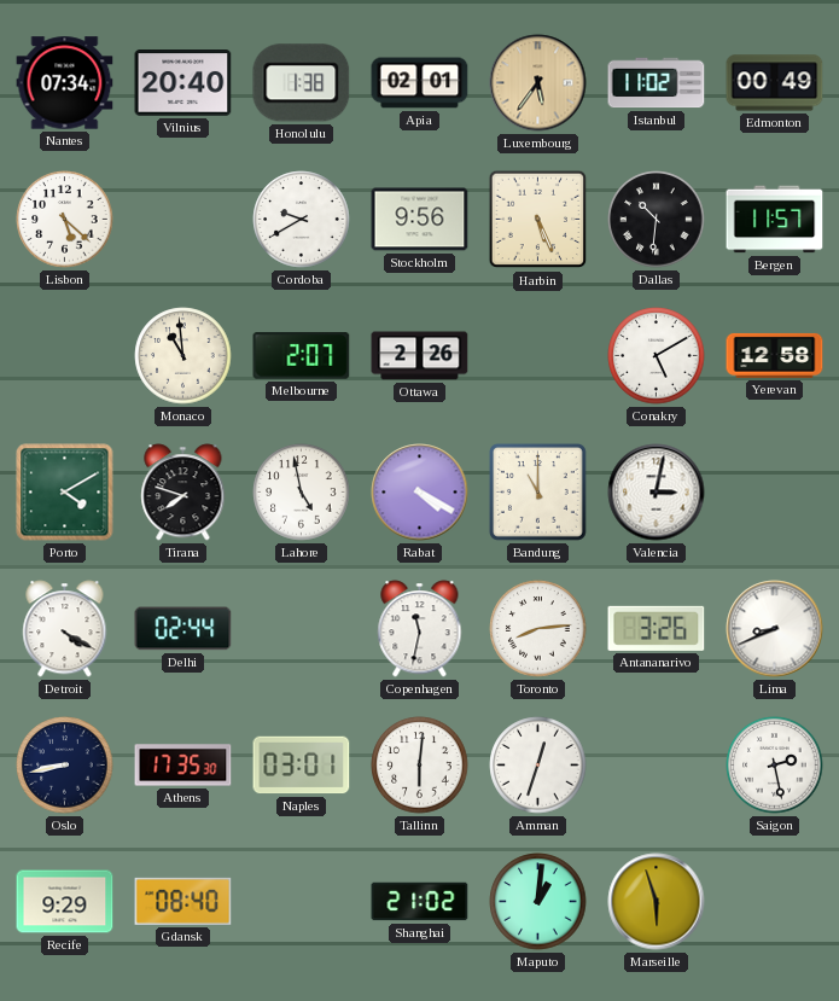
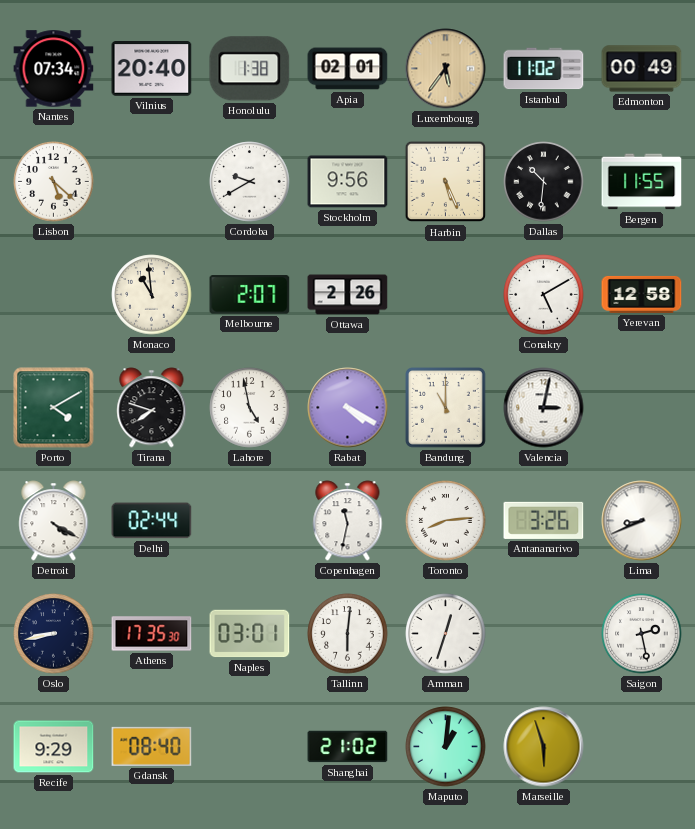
Bergen: 11:57 -> 11:55 (642, 182)
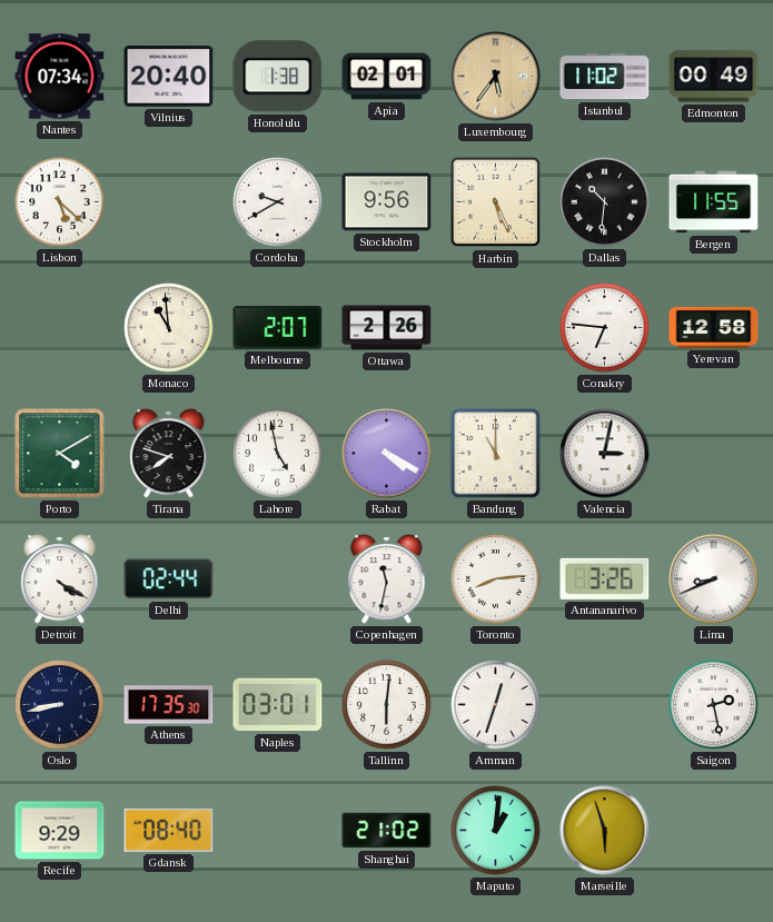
Conakry: 5:10 -> 6:46 (605, 328)
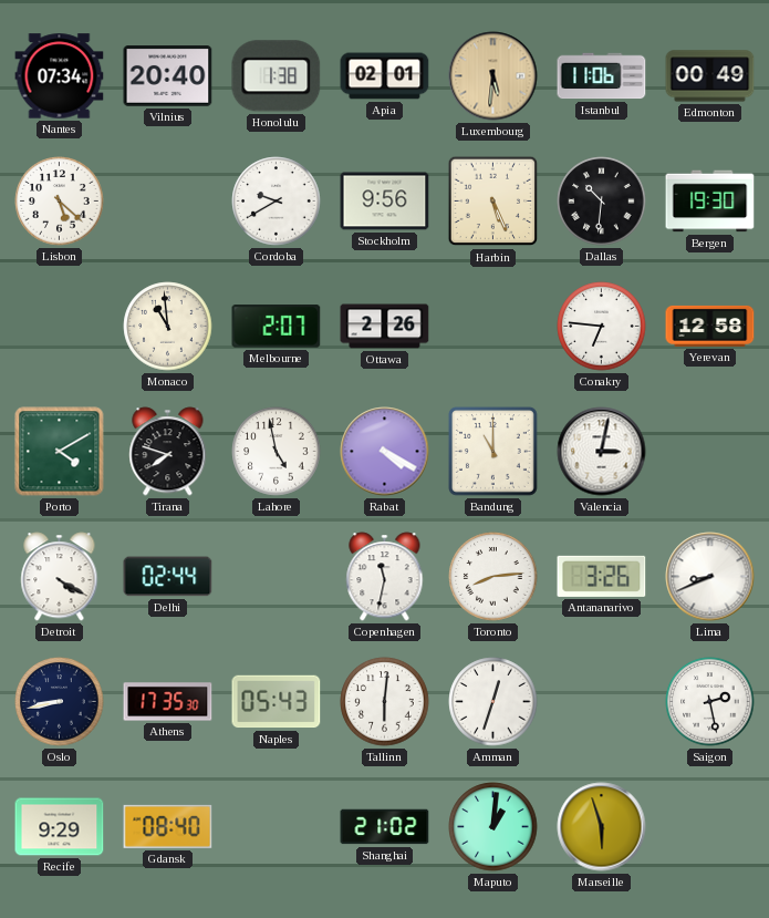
Luxembourg: 5:36 -> 5:31 (493, 76)
Istanbul: 11:02 -> 11:06 (602, 76)
Bergen: 11:55 -> 19:30 (710, 202)
Naples: 03:01 -> 05:43 (277, 702)
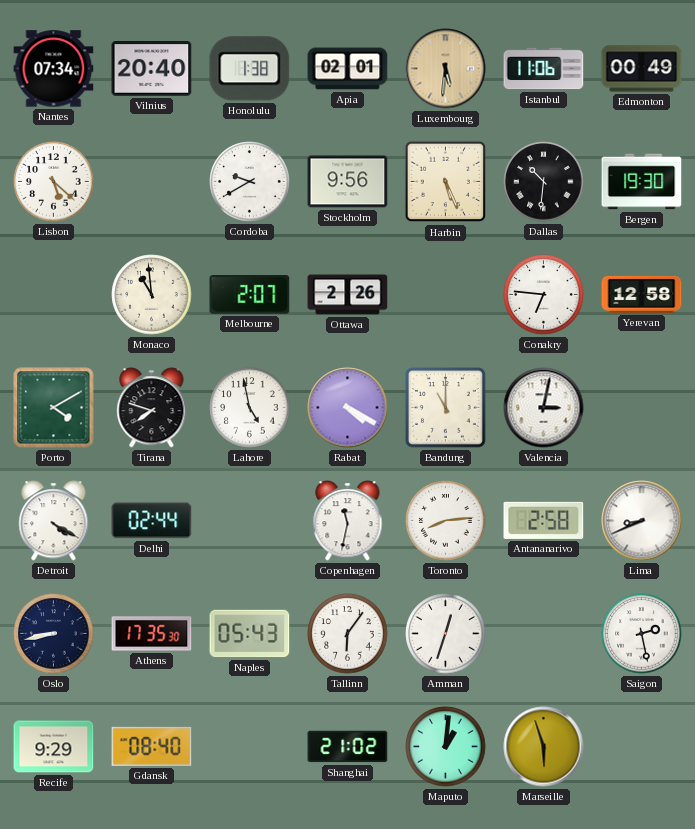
Antananarivo: 3:26 -> 2:58 (544, 520)
Tallinn: 6:01 -> 6:06 (348, 634)
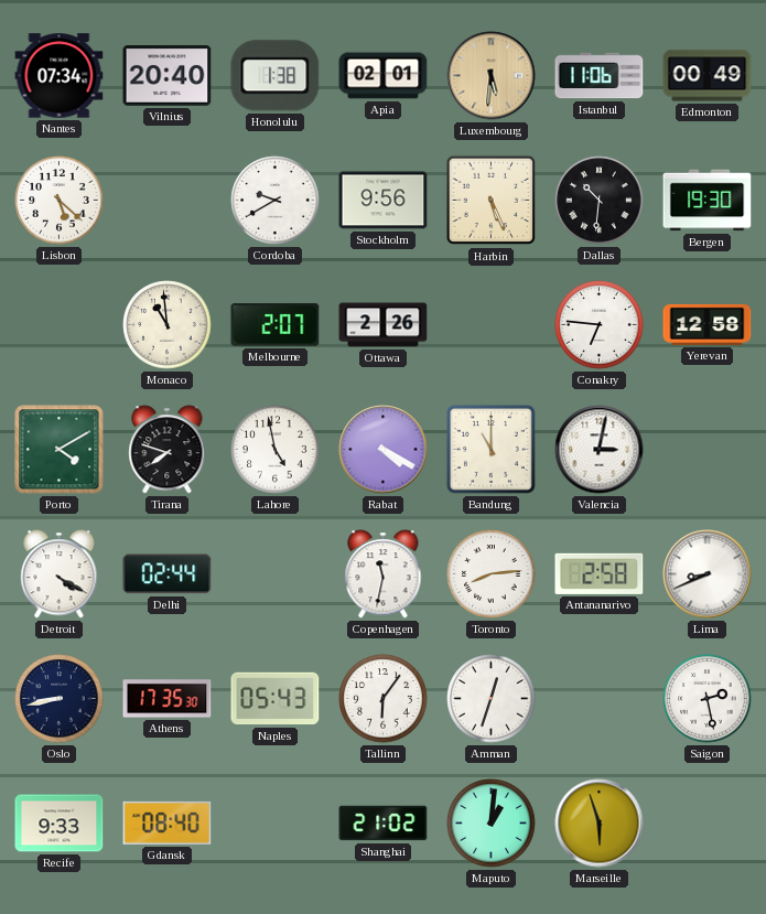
Recife: 9:29 -> 9:33 (60, 824)
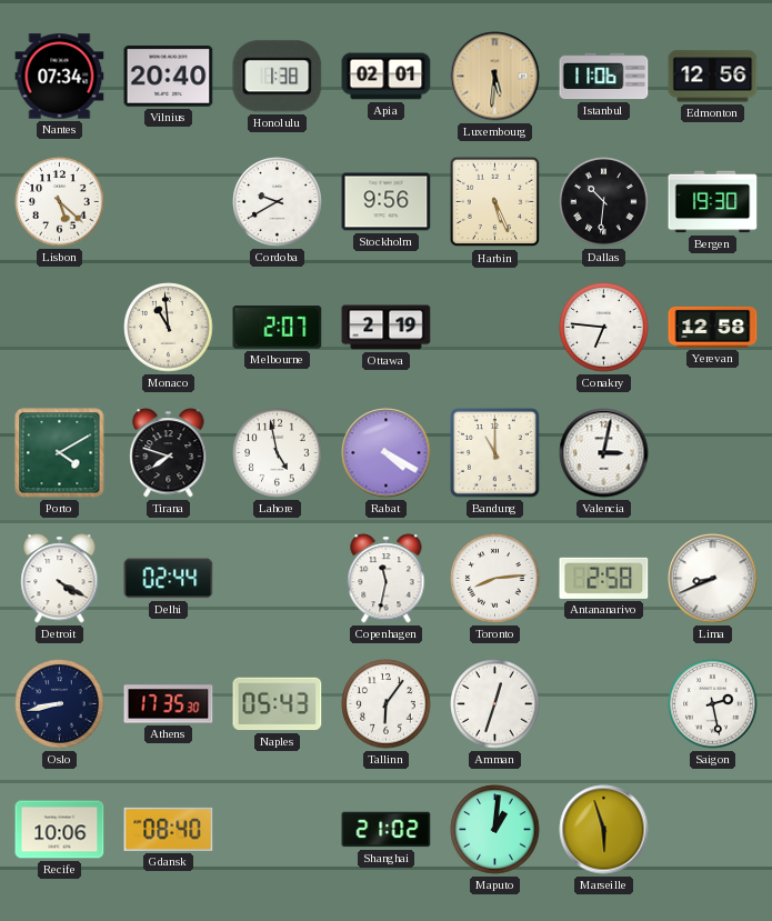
Edmonton: 00:49 -> 12:56 (713, 77)
Ottawa: 2:26 -> 2:19 (387, 328)
Recife: 9:33 -> 10:06 (60, 830)
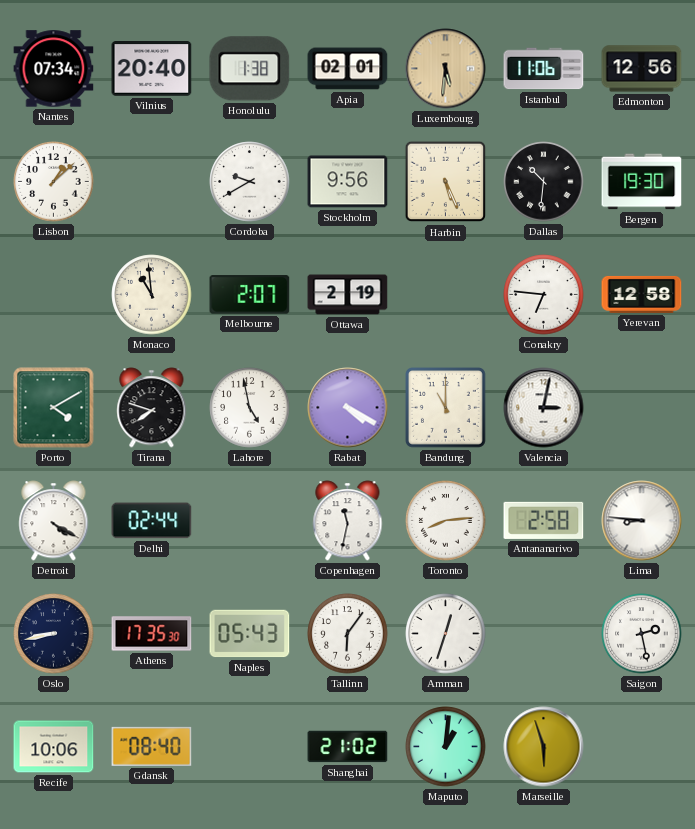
Lisbon: 5:22 -> 1:08 (54, 182)
Lima: 8:41 -> 8:46 (642, 521)
